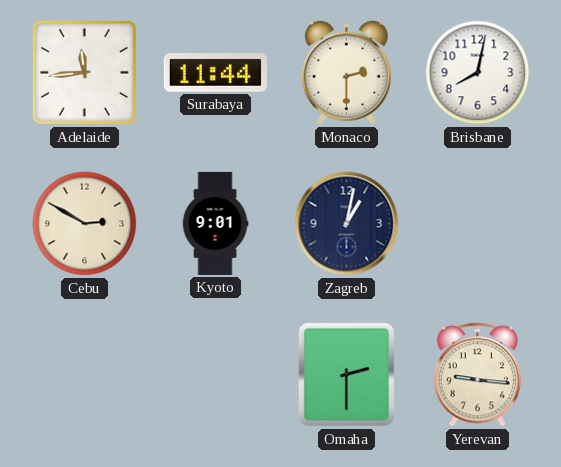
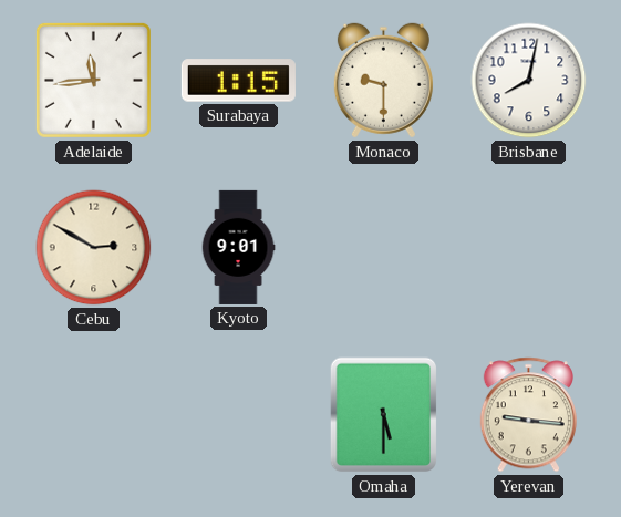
Surabaya: 11:44 -> 1:15 (238, 81)
Monaco: 2:30 -> 9:30 (383, 81)
Zagreb: 1:02 -> none (347, 224)
Omaha: 2:30 -> 5:30 (383, 415)
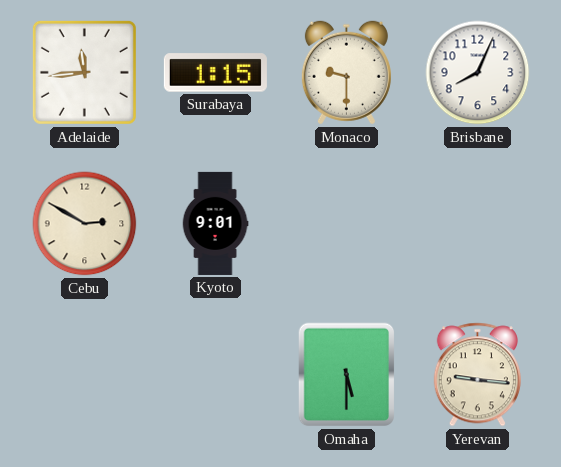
Brisbane: 8:02 -> 8:04 (478, 73)
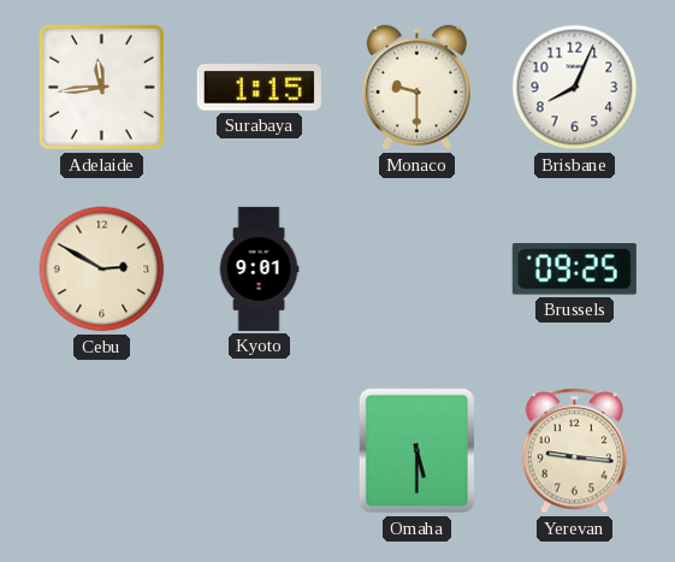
Brussels: none -> 09:25 (574, 270)
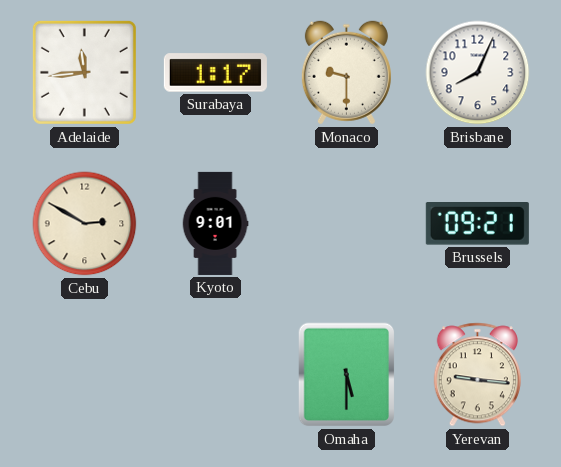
Surabaya: 1:15 -> 1:17 (215, 73)
Brussels: 09:25 -> 09:21 (477, 224)
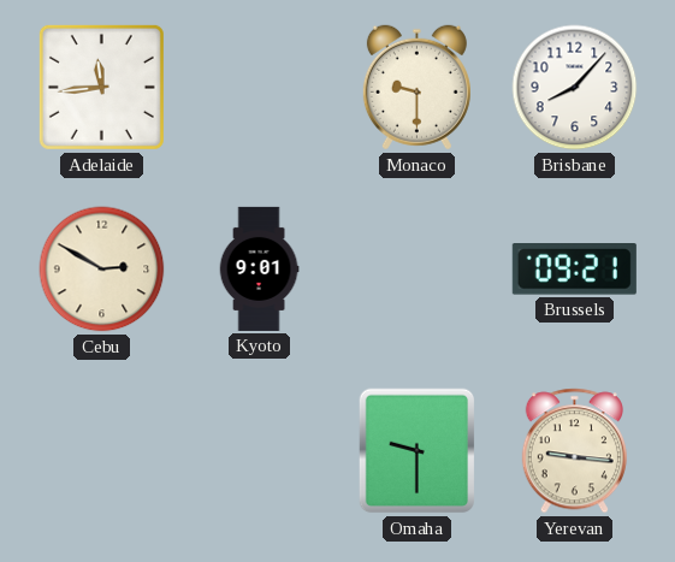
Surabaya: 1:17 -> none (215, 73)
Brisbane: 8:04 -> 8:07 (575, 88)
Omaha: 5:30 -> 9:30 (416, 451)
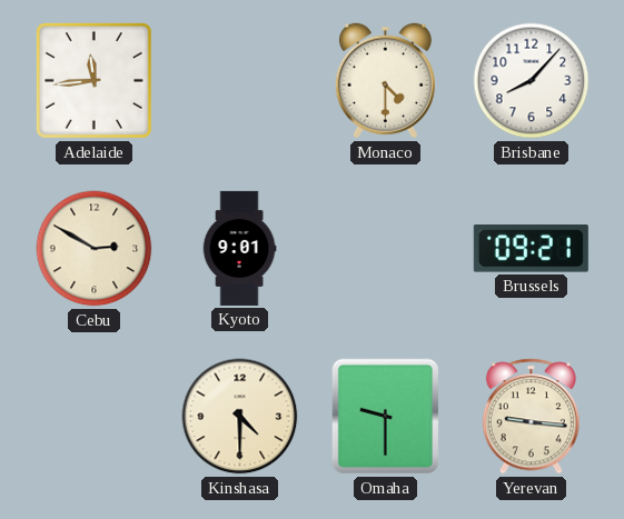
Monaco: 9:30 -> 4:30 (385, 81)
Kinshasa: none -> 4:30 (240, 417)
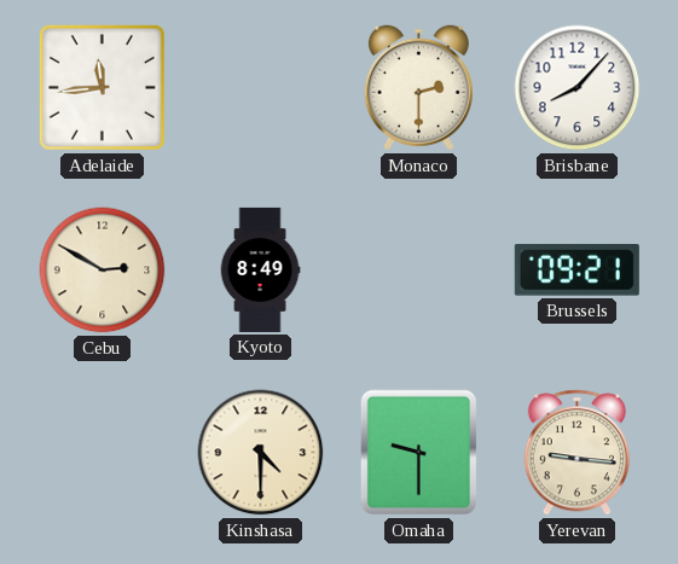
Monaco: 4:30 -> 2:30 (418, 88)
Kyoto: 9:01 -> 8:49 (260, 269)
